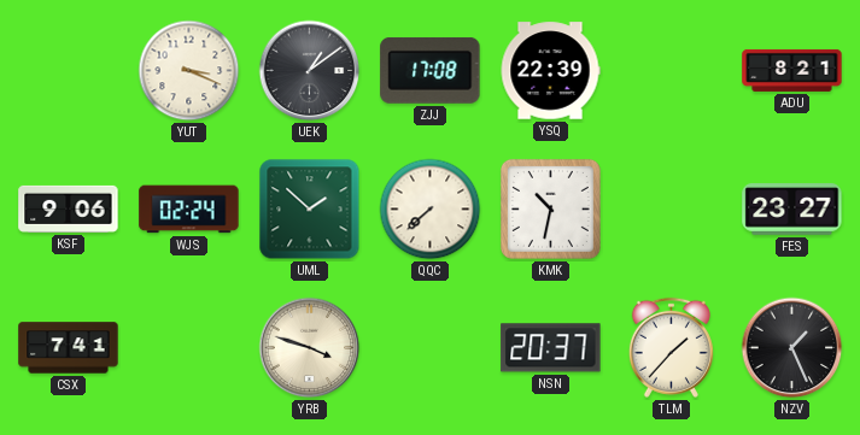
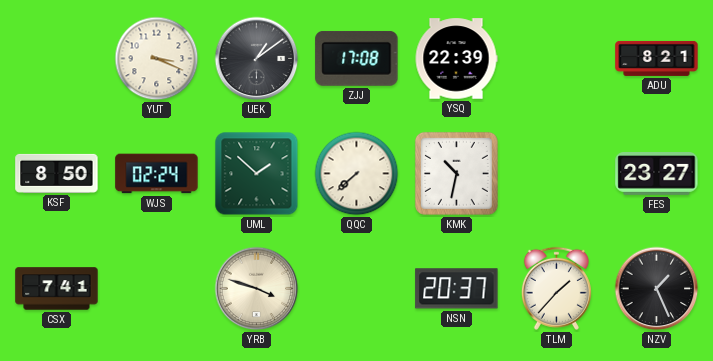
KSF: 9:06 -> 8:50 (57, 173)
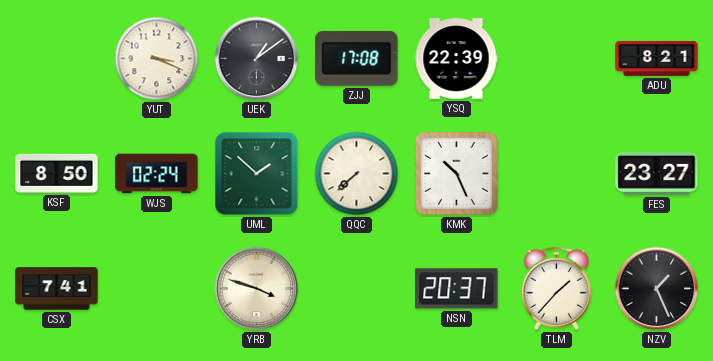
KMK: 10:32 -> 10:26 (456, 173)
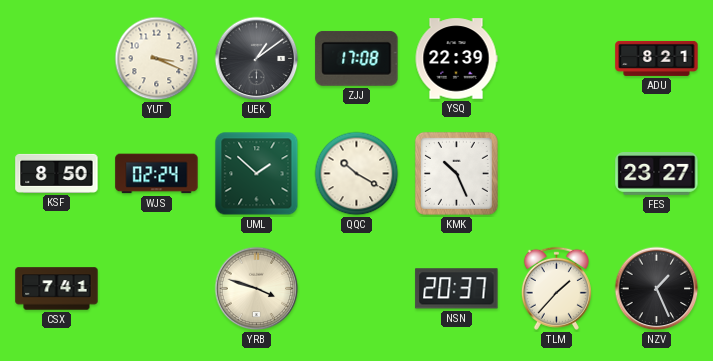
QQC: 7:38 -> 10:20 (357, 174)
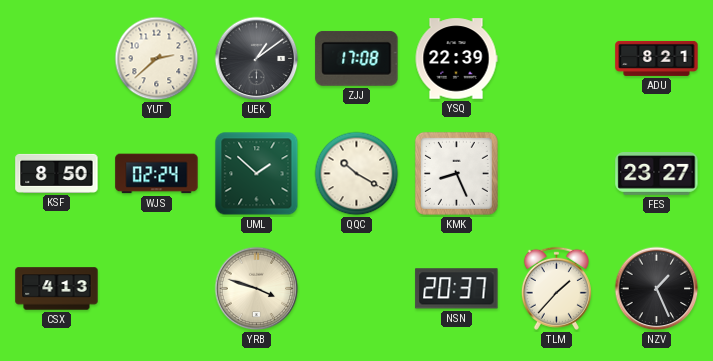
YUT: 3:19 -> 2:38 (157, 59)
KMK: 10:26 -> 8:26 (456, 173)
CSX: 7:41 -> 4:13 (57, 289)
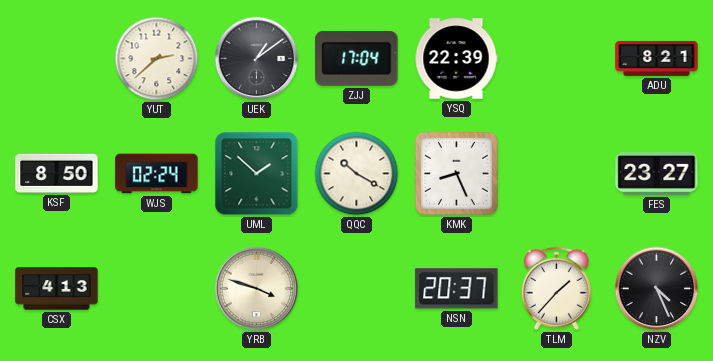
ZJJ: 17:08 -> 17:04 (357, 58)
NZV: 1:26 -> 4:26 (657, 289)
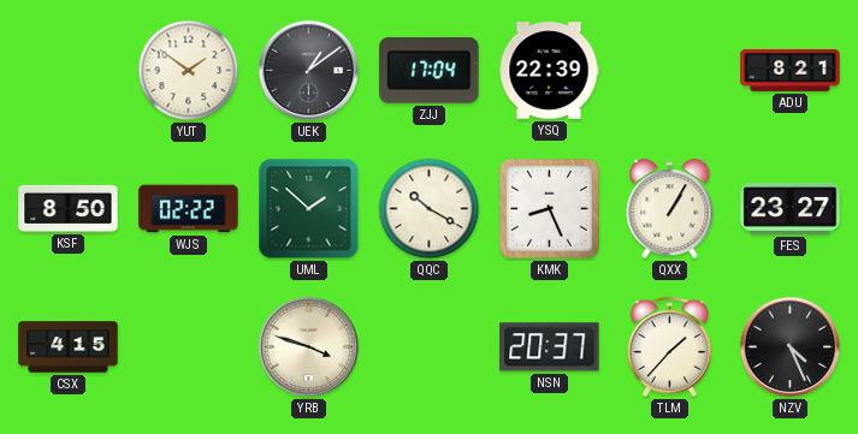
YUT: 2:38 -> 1:51 (189, 71)
WJS: 02:24 -> 02:22 (189, 209)
QXX: none -> 1:05 (670, 209)
CSX: 4:13 -> 4:15 (69, 347)
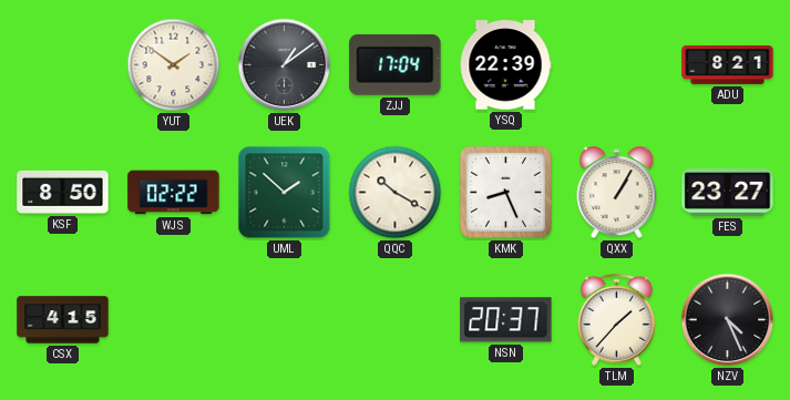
YRB: 3:48 -> none (309, 347)
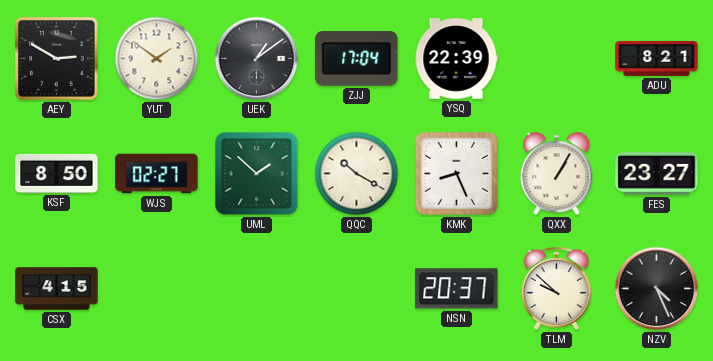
AEY: none -> 2:50 (57, 59)
WJS: 02:22 -> 02:27 (157, 174)
TLM: 1:37 -> 9:52 (556, 288)
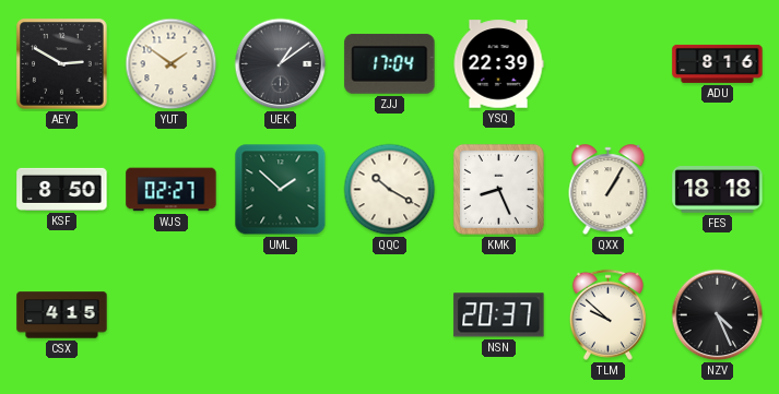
ADU: 8:21 -> 8:16 (718, 63)
FES: 23:27 -> 18:18 (718, 190)
